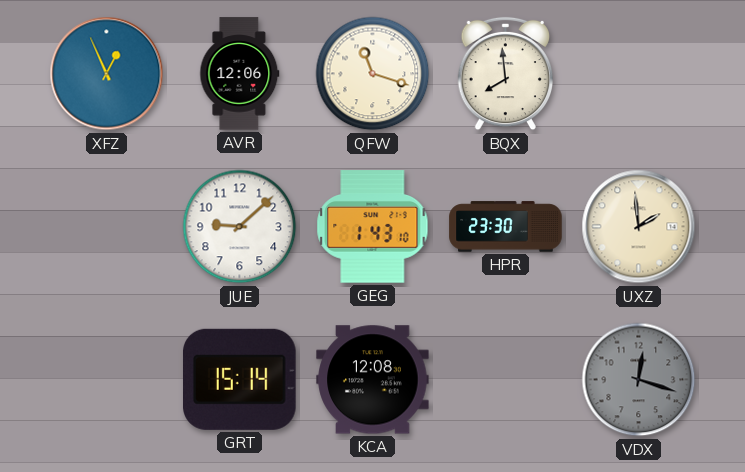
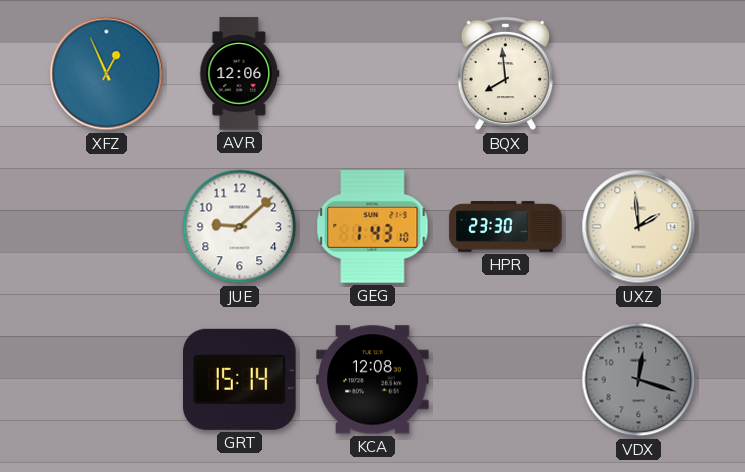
QFW: 11:18 -> none (373, 74)
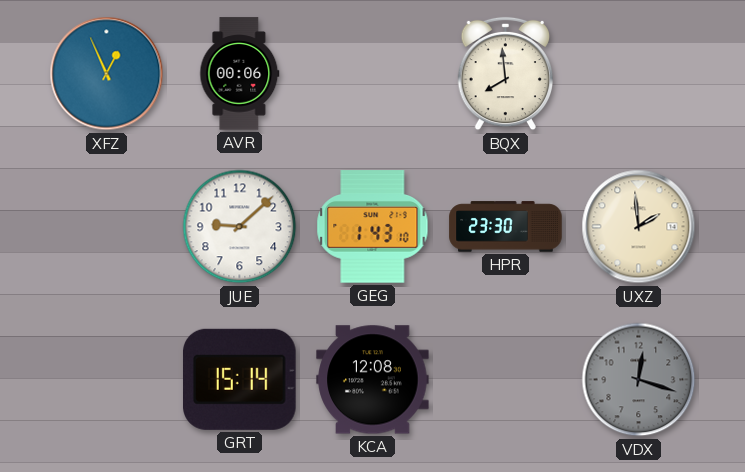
AVR: 12:06 -> 00:06 (240, 74)
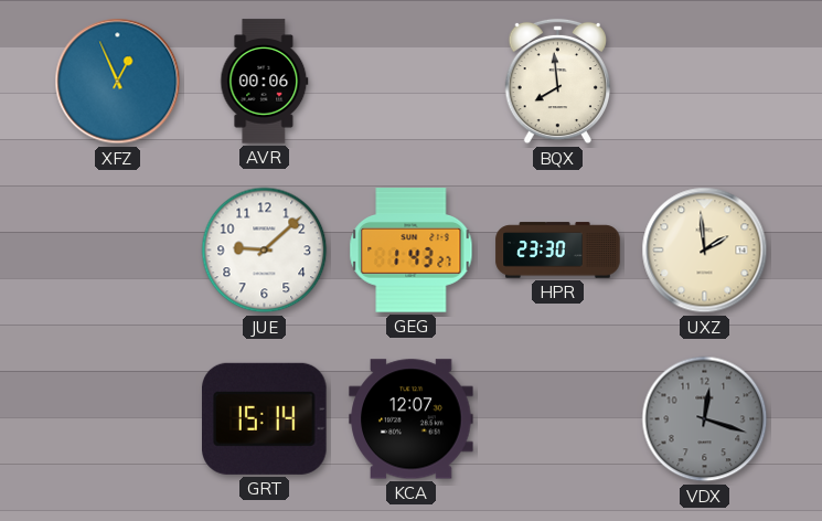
GEG: 1:43:10 -> 1:43:27 (412, 251)
KCA: 12:08 -> 12:07 (412, 419)
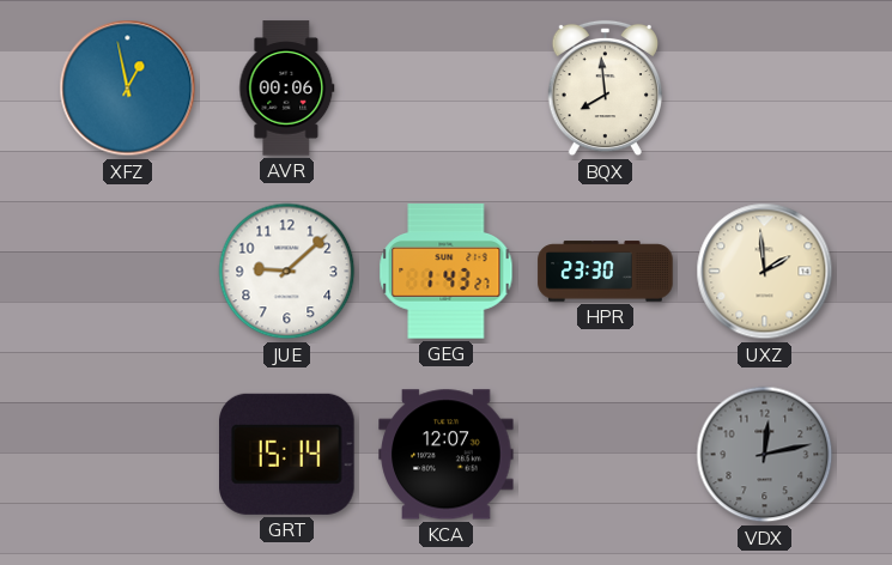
XFZ: 12:56 -> 12:58 (128, 89)
VDX: 12:18 -> 12:13 (765, 455)
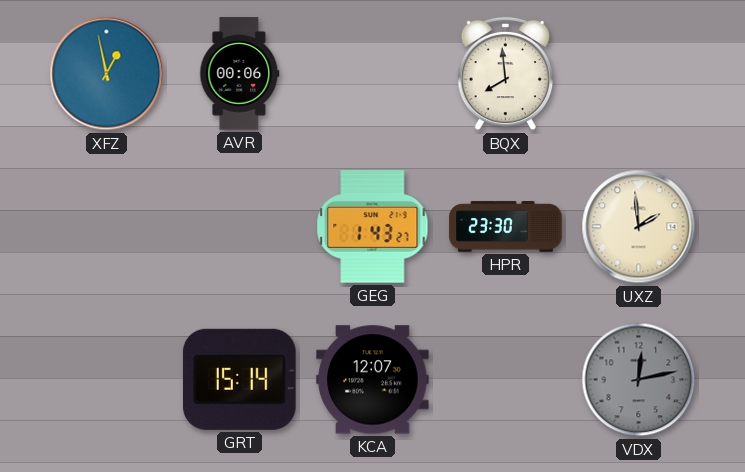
JUE: 9:08 -> none (287, 272)
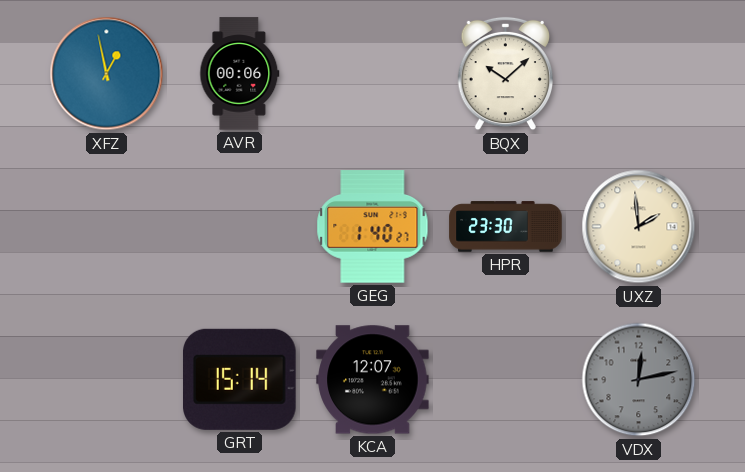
BQX: 7:59 -> 10:08 (505, 74)
GEG: 1:43 -> 1:40 (373, 227)
